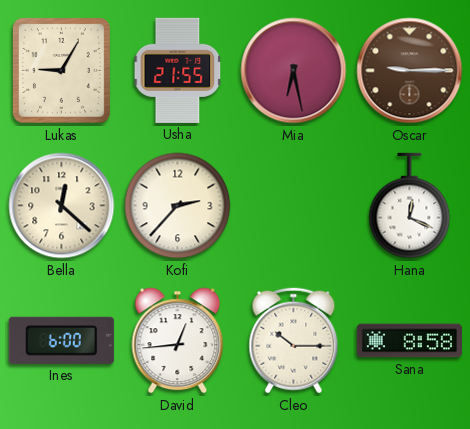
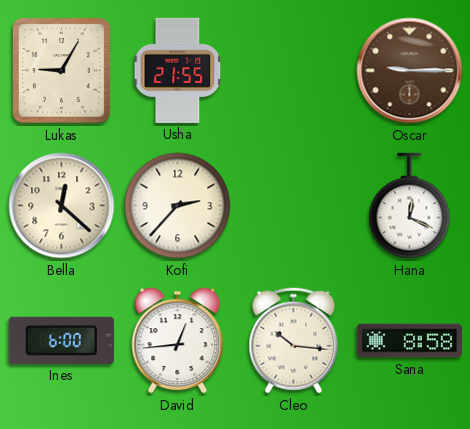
Mia: 6:28 -> none (294, 71)
Cleo: 10:15 -> 10:16 (294, 341)
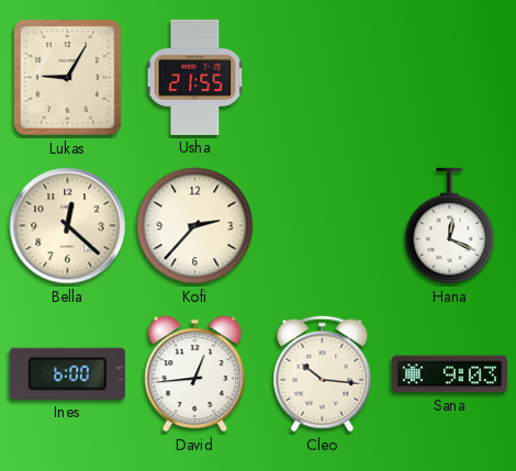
Oscar: 9:15 -> none (410, 71)
Sana: 8:58 -> 9:03 (449, 374)
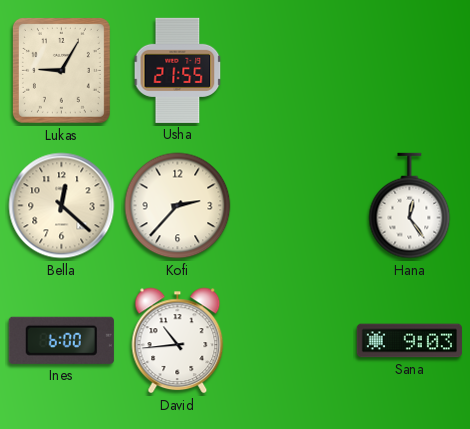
Hana: 12:19 -> 12:24 (410, 206)
David: 12:44 -> 10:44 (178, 341)
Cleo: 10:16 -> none (323, 374)
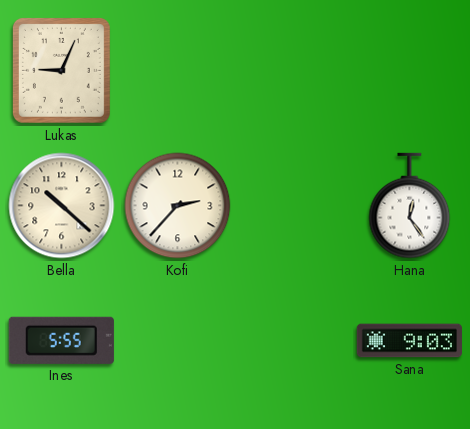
Lukas: 9:05 -> 9:04 (61, 70)
Usha: 21:55 -> none (178, 70)
Bella: 12:22 -> 10:22 (62, 206)
Ines: 6:00 -> 5:55 (61, 340)
David: 10:44 -> none (178, 341)
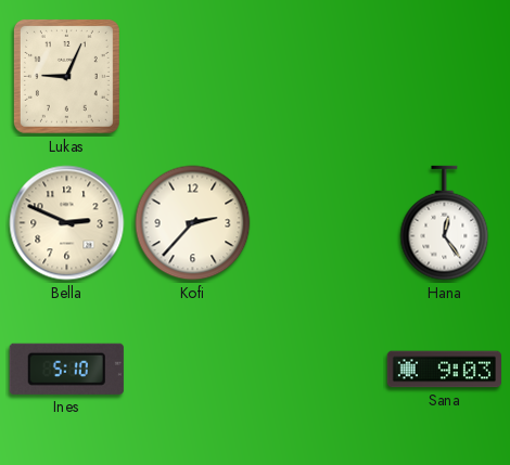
Bella: 10:22 -> 2:49 (67, 223)
Ines: 5:55 -> 5:10 (66, 369)
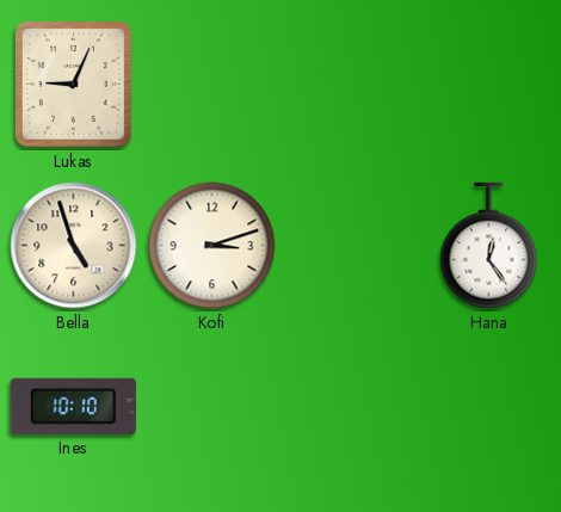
Bella: 2:49 -> 4:57 (74, 246)
Kofi: 2:37 -> 3:12 (212, 246)
Ines: 5:10 -> 10:10 (73, 406)
Sana: 9:03 -> none (444, 370)
